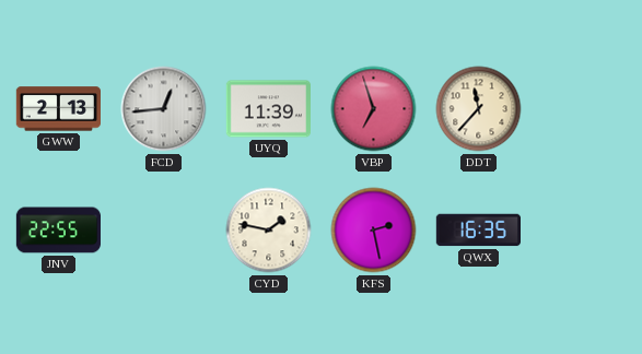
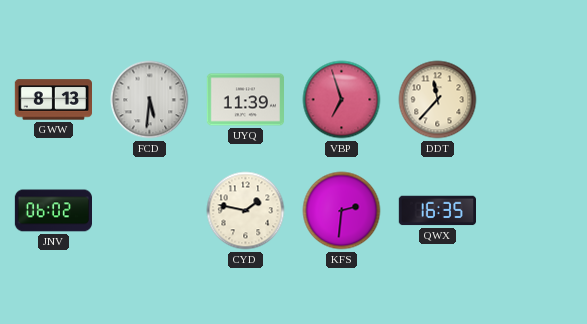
GWW: 2:13 -> 8:13 (53, 100)
FCD: 12:44 -> 5:31 (150, 100)
JNV: 22:55 -> 06:02 (53, 211)
KFS: 2:28 -> 2:31 (342, 211)
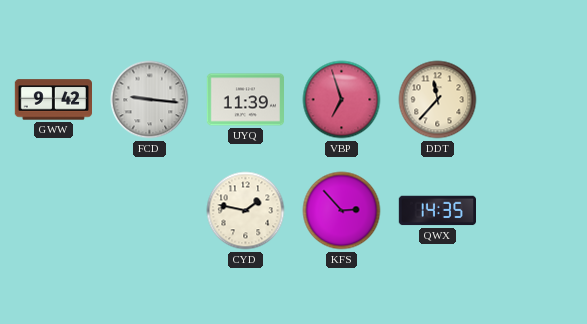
GWW: 8:13 -> 9:42 (53, 100)
FCD: 5:31 -> 9:16 (150, 100)
JNV: 06:02 -> none (53, 211)
KFS: 2:31 -> 2:53 (342, 211)
QWX: 16:35 -> 14:35 (437, 211)
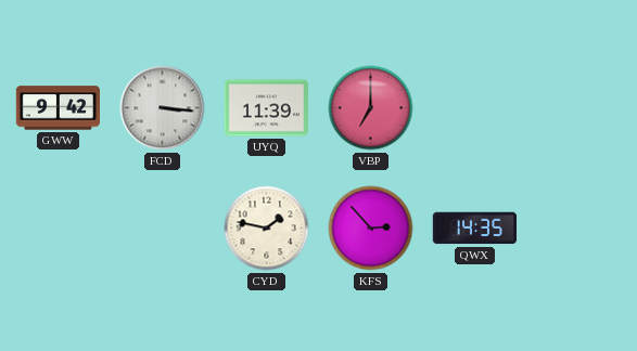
FCD: 9:16 -> 3:16 (163, 108)
VBP: 6:57 -> 7:00 (371, 108)
DDT: 11:37 -> none (438, 100)
